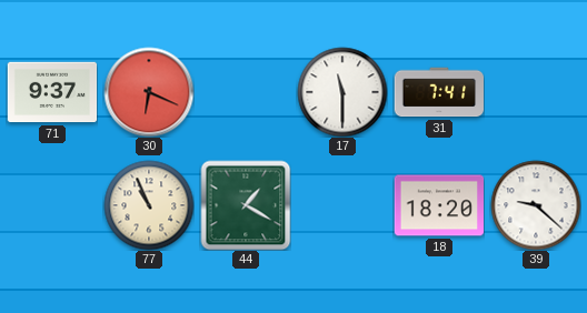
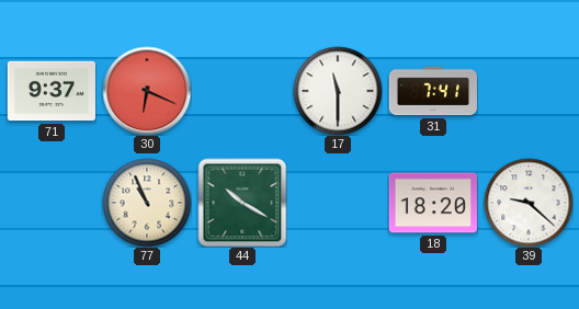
44: 1:20 -> 10:20 (242, 203)
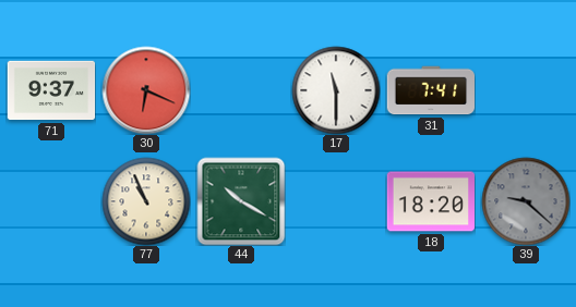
39 dial: white -> grey (526, 201)
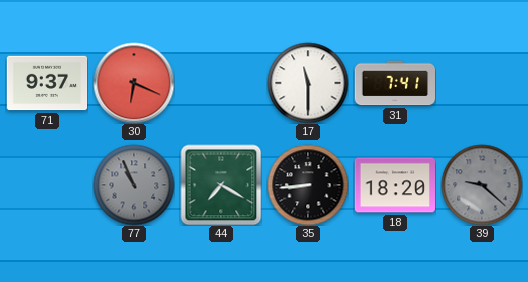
77 dial: cream -> grey (134, 185)
44: 10:20 -> 7:20 (221, 185)
35: none -> 8:44 (308, 185)
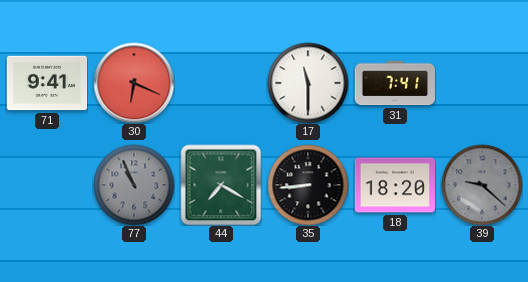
71: 9:37 -> 9:41 (47, 83)
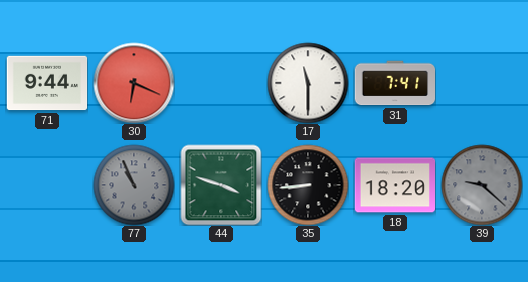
71: 9:41 -> 9:44 (47, 83)
44: 7:20 -> 3:48 (221, 185)
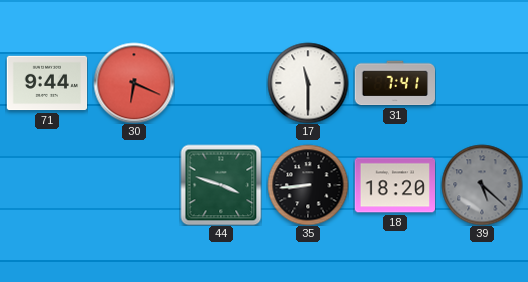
77: 10:56 -> none (134, 185)
39: 9:22 -> 5:22 (482, 185)
